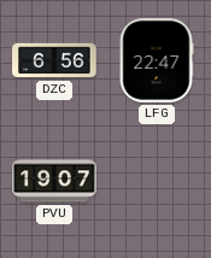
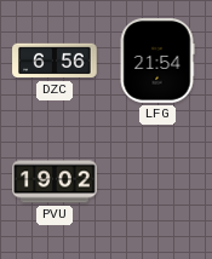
LFG: 22:47 -> 21:54 (157, 61)
PVU: 19:07 -> 19:02 (55, 182)
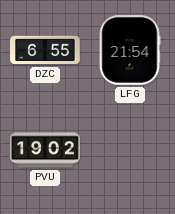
DZC: 6:56 -> 6:55 (45, 50)
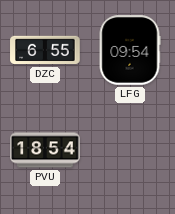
LFG: 21:54 -> 09:54 (130, 50)
PVU: 19:02 -> 18:54 (45, 150)
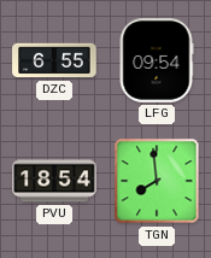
TGN: none -> 7:59 (157, 181)
